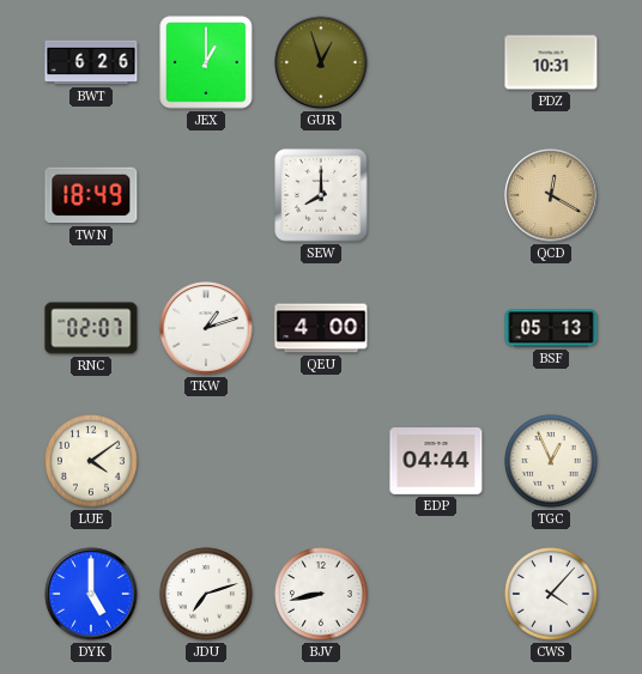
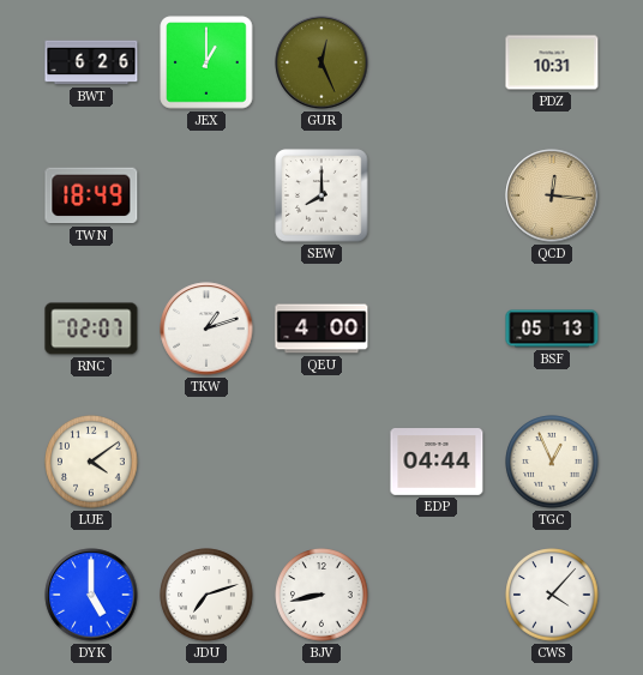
GUR: 12:57 -> 12:26 (321, 62)
QCD: 12:20 -> 12:16 (552, 195)
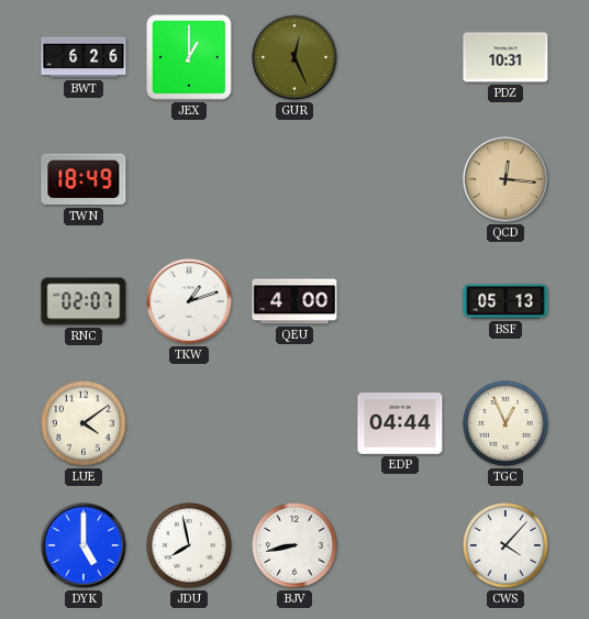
SEW: 8:00 -> none (321, 195)
JDU: 7:12 -> 7:58 (189, 545)
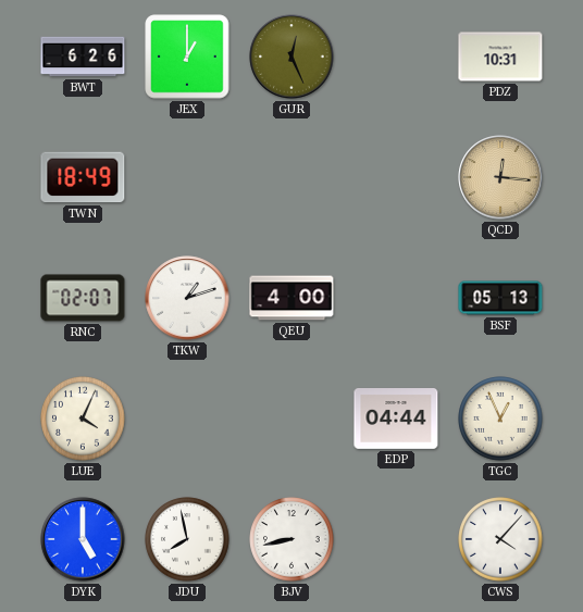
LUE: 4:09 -> 4:04 (83, 419)
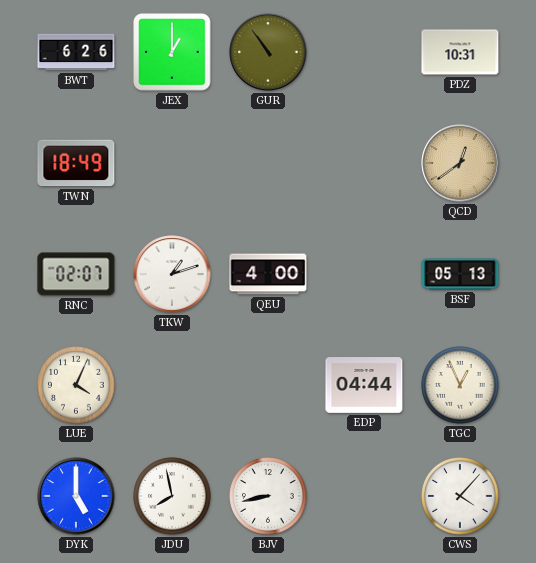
GUR: 12:26 -> 10:54 (268, 52)
QCD: 12:16 -> 12:39 (460, 163)
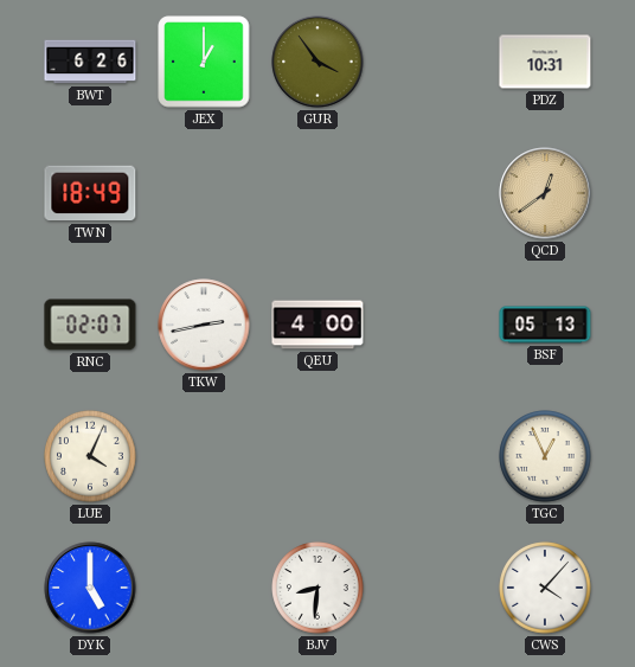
GUR: 10:54 -> 3:54 (317, 62)
TKW: 1:12 -> 2:43 (204, 325)
EDP: 04:44 -> none (364, 386)
JDU: 7:58 -> none (172, 496)
BJV: 8:43 -> 8:31 (317, 588)
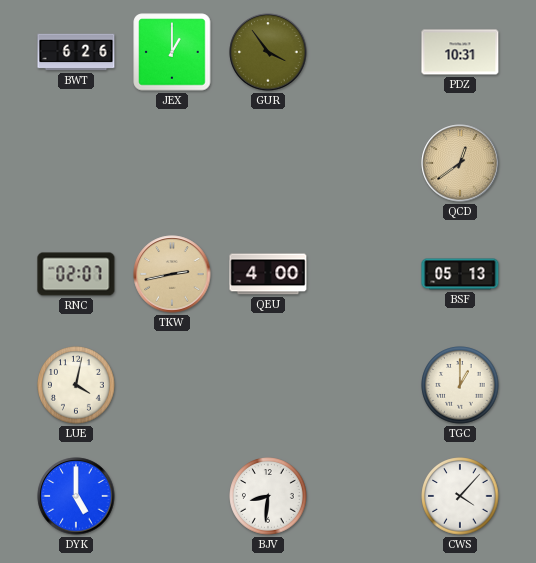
TWN: 18:49 -> none (90, 193)
TKW dial: white -> champagne (172, 274)
LUE: 4:04 -> 4:02 (76, 385)
TGC: 12:56 -> 1:00 (460, 385)
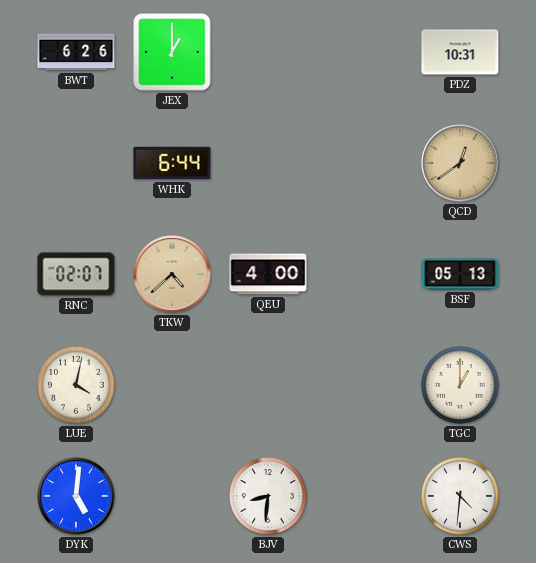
GUR: 3:54 -> none (268, 52)
WHK: none -> 6:44 (172, 163)
TKW: 2:43 -> 4:38 (172, 274)
DYK: 5:00 -> 5:01 (76, 496)
CWS: 4:07 -> 4:31 (460, 496)
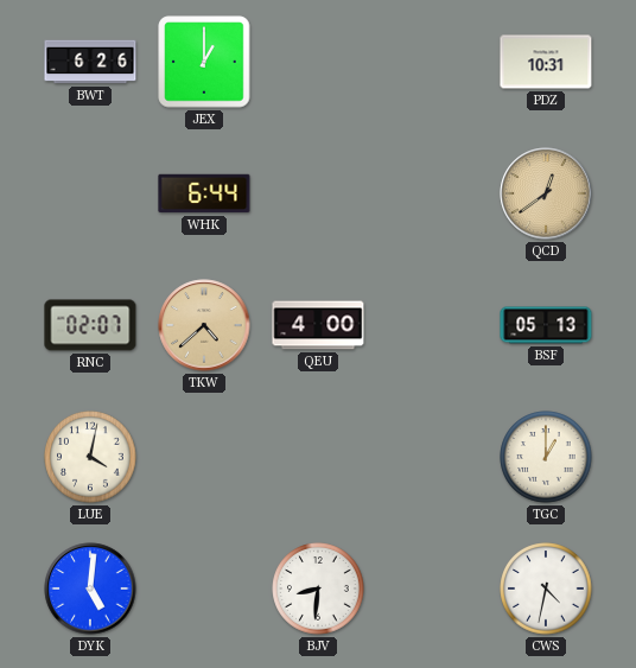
CWS: 4:31 -> 4:32 (546, 589)
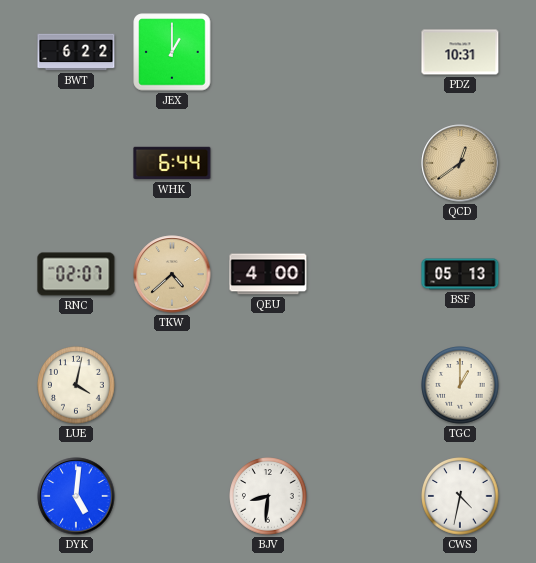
BWT: 6:26 -> 6:22 (76, 52)
